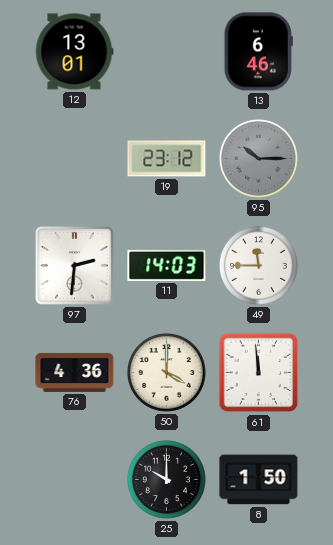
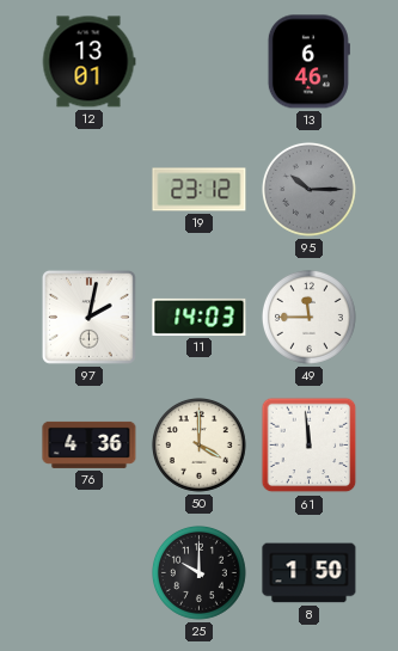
97: 2:31 -> 2:02 (88, 317)
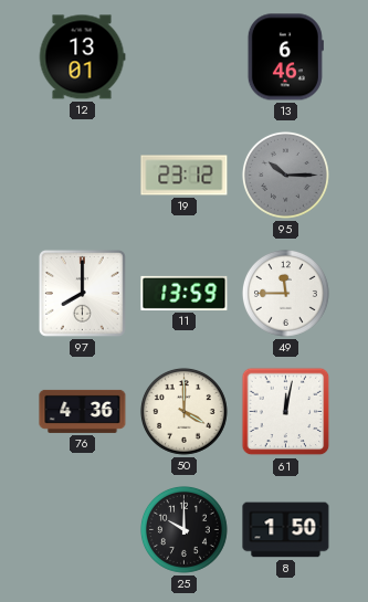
97: 2:02 -> 8:00 (82, 293)
11: 14:03 -> 13:59 (185, 293)
61: 11:59 -> 12:02 (286, 412)
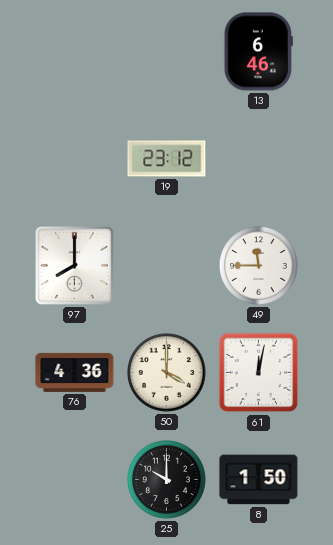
12: 13:01 -> none (82, 57)
95: 10:15 -> none (285, 175)
11: 13:59 -> none (185, 293)
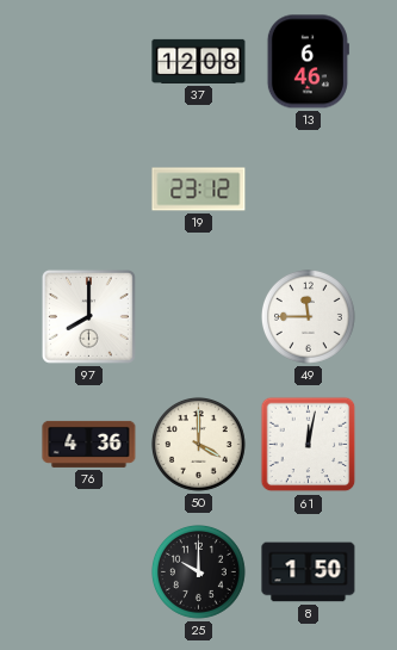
37: none -> 12:08 (199, 61)
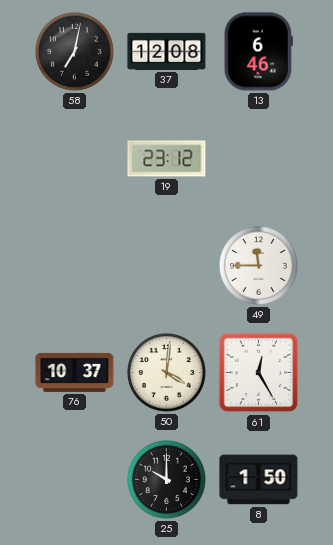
58: none -> 7:02 (74, 51)
97: 8:00 -> none (88, 316)
76: 4:36 -> 10:37 (75, 372)
50: 4:00 -> 4:01 (166, 372)
61: 12:02 -> 12:25 (259, 373)
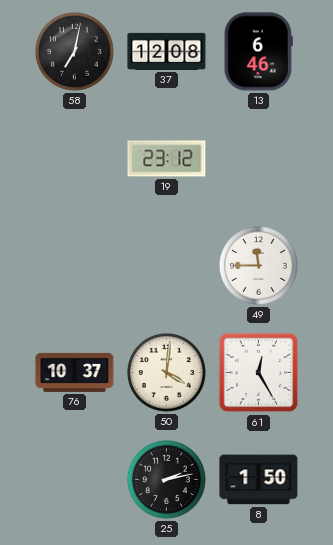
25: 10:00 -> 2:13 (166, 479)
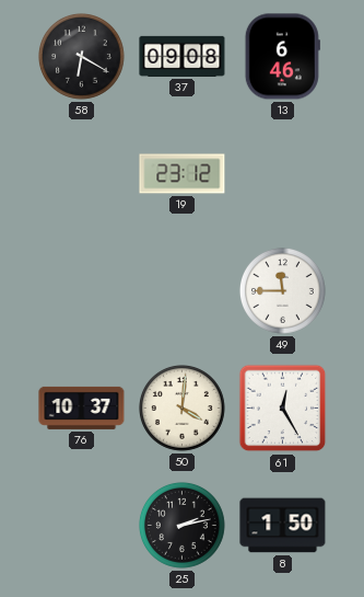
58: 7:02 -> 6:20 (81, 56)
37: 12:08 -> 09:08 (183, 56)
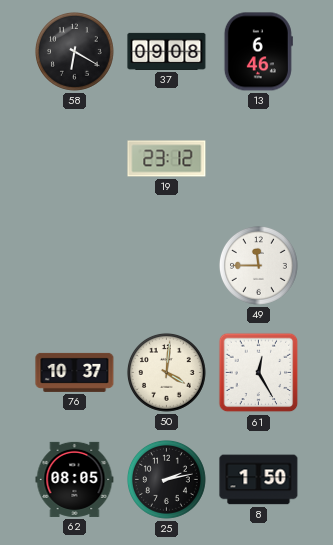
62: none -> 08:05 (75, 479)
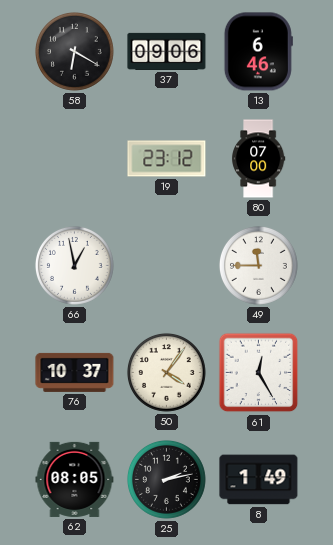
37: 09:08 -> 09:06 (167, 51)
80: none -> 07:00 (258, 159)
66: none -> 12:58 (74, 265)
50: 4:01 -> 4:06 (166, 372)
8: 1:50 -> 1:49 (259, 480)
